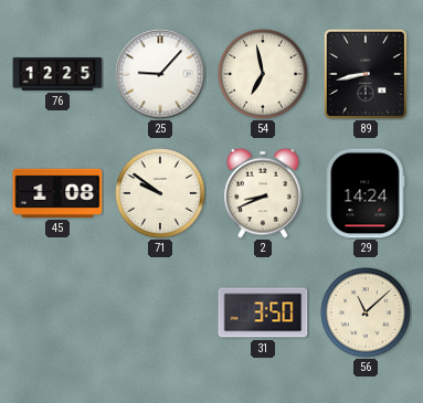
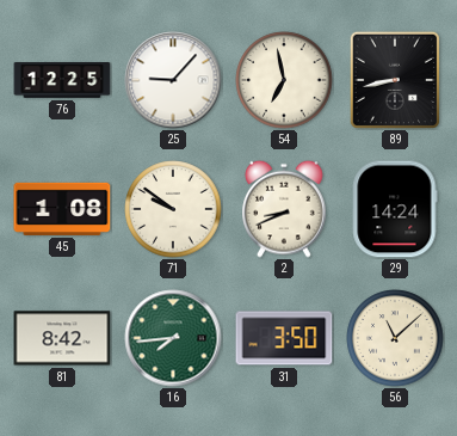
81: none -> 8:42 (62, 338)
16: none -> 7:44 (173, 338)
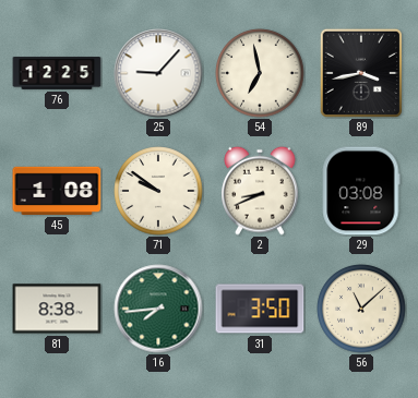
89: 8:43 -> 3:43 (361, 73)
29: 14:24 -> 03:08 (361, 191)
81: 8:42 -> 8:38 (57, 309)
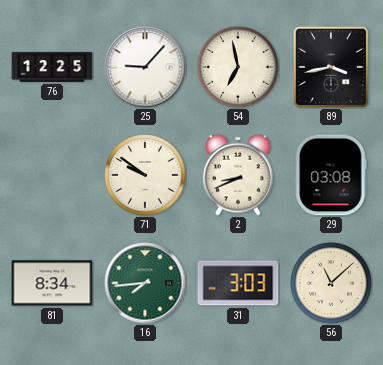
45: 1:08 -> none (57, 191)
81: 8:38 -> 8:34 (52, 283)
31: 3:50 -> 3:03 (238, 283)
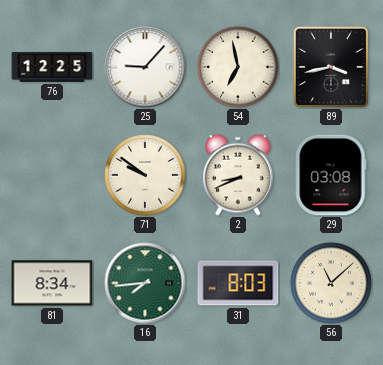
31: 3:03 -> 8:03 (238, 283)
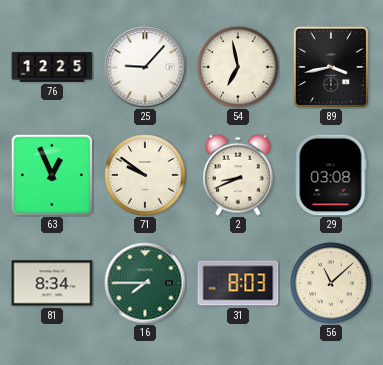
63: none -> 12:56 (52, 175)
16: 7:44 -> 7:45 (145, 283)
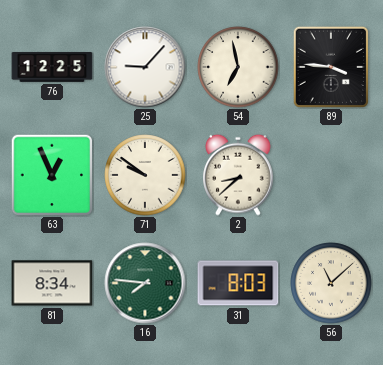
89: 3:43 -> 3:46 (331, 67)
2: 8:41 -> 8:38 (238, 175)
29: 03:08 -> none (331, 175)
16: 7:45 -> 7:46 (145, 283)
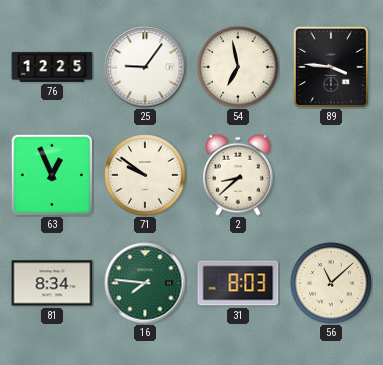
25: 9:07 -> 9:06 (145, 67)
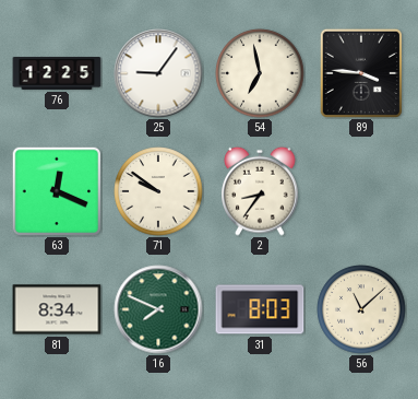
63: 12:56 -> 12:19 (57, 191)
2: 8:38 -> 8:36 (260, 191)
16: 7:46 -> 7:49 (158, 309)
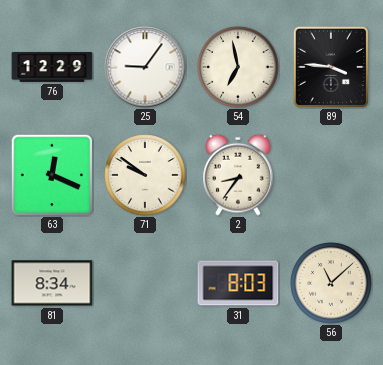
76: 12:25 -> 12:29 (52, 68)
16: 7:49 -> none (158, 309)
